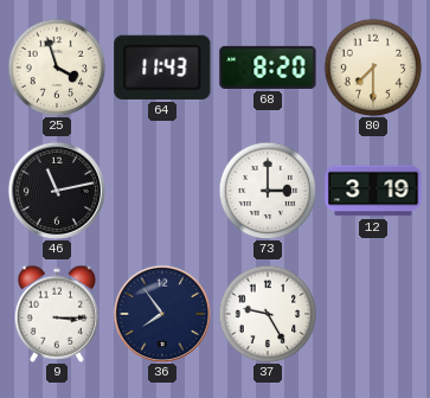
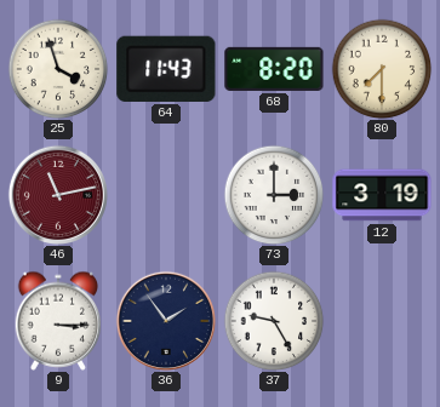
46 dial: black -> burgundy (58, 195)
36: 7:54 -> 1:54 (166, 321)
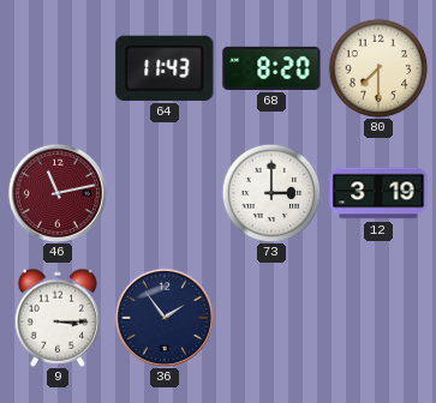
25: 3:57 -> none (58, 69)
37: 9:25 -> none (274, 321)
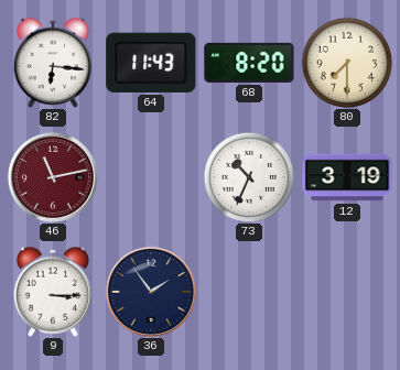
82: none -> 6:16 (53, 63)
73: 3:00 -> 10:34 (249, 177)
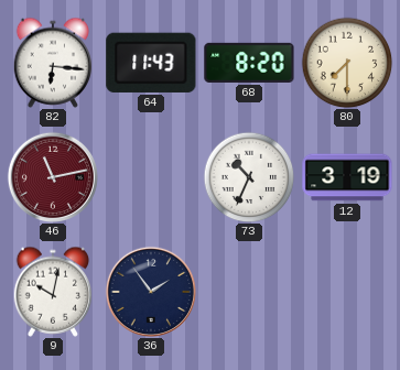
9: 3:15 -> 10:02 (53, 292)
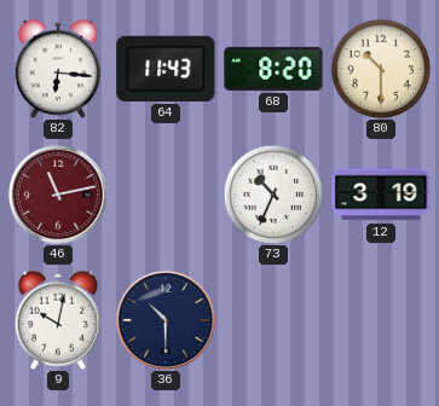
80: 7:30 -> 10:30 (381, 69)
36: 1:54 -> 10:30 (166, 320)
